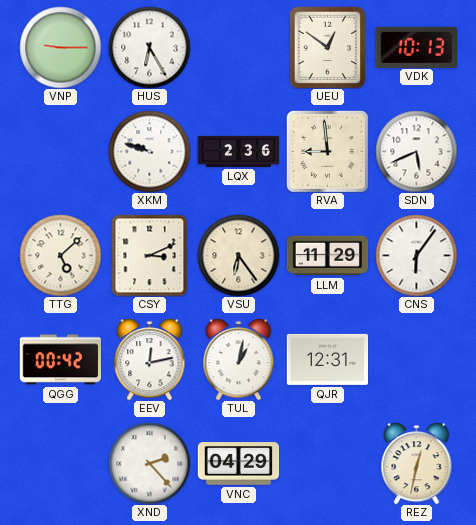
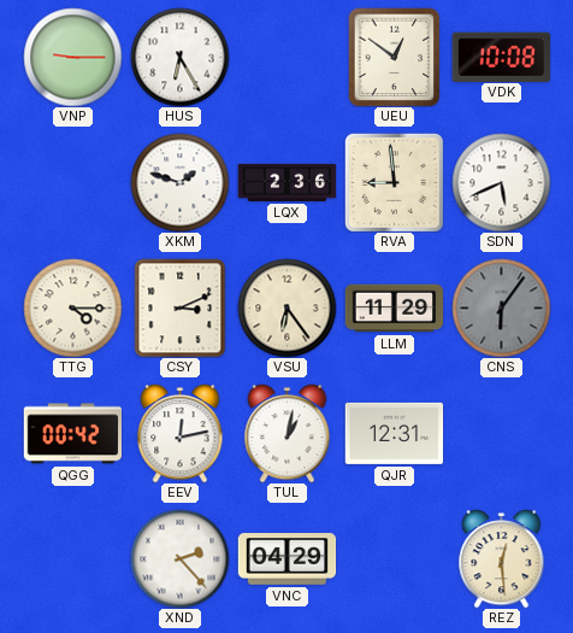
VDK: 10:13 -> 10:08 (501, 57)
XKM: 9:48 -> 1:48 (179, 182)
TTG: 5:08 -> 4:15 (72, 307)
CNS dial: white -> grey (501, 307)
REZ: 12:32 -> 12:29 (502, 558)
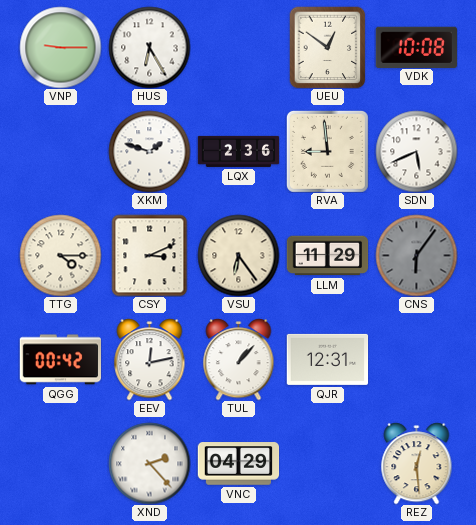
TUL: 1:02 -> 1:07 (239, 359)
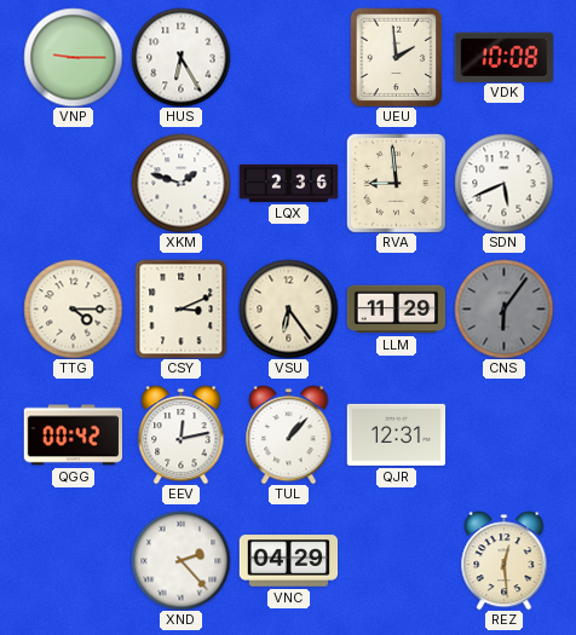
UEU: 12:51 -> 1:59 (397, 57)
